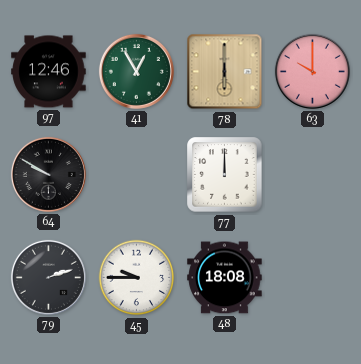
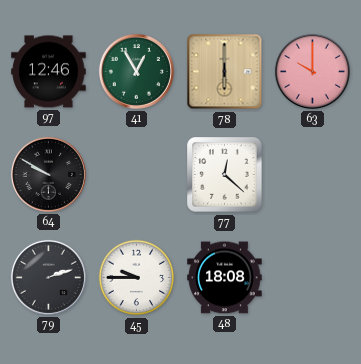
77: 12:00 -> 12:22 (225, 175)
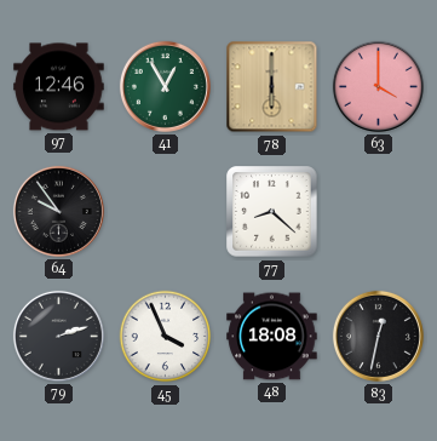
63: 10:00 -> 4:00 (378, 86)
64: 9:50 -> 9:54 (58, 211)
77: 12:22 -> 8:22 (272, 212)
45: 9:45 -> 3:56 (166, 337)
83: none -> 12:32 (378, 336)
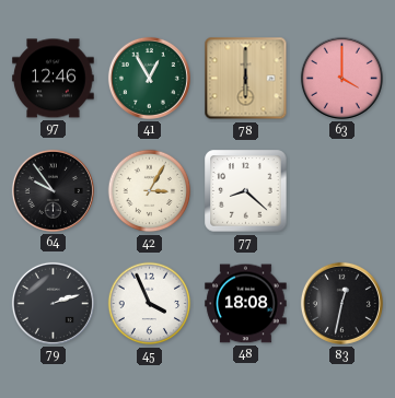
42: none -> 3:05 (150, 191)
